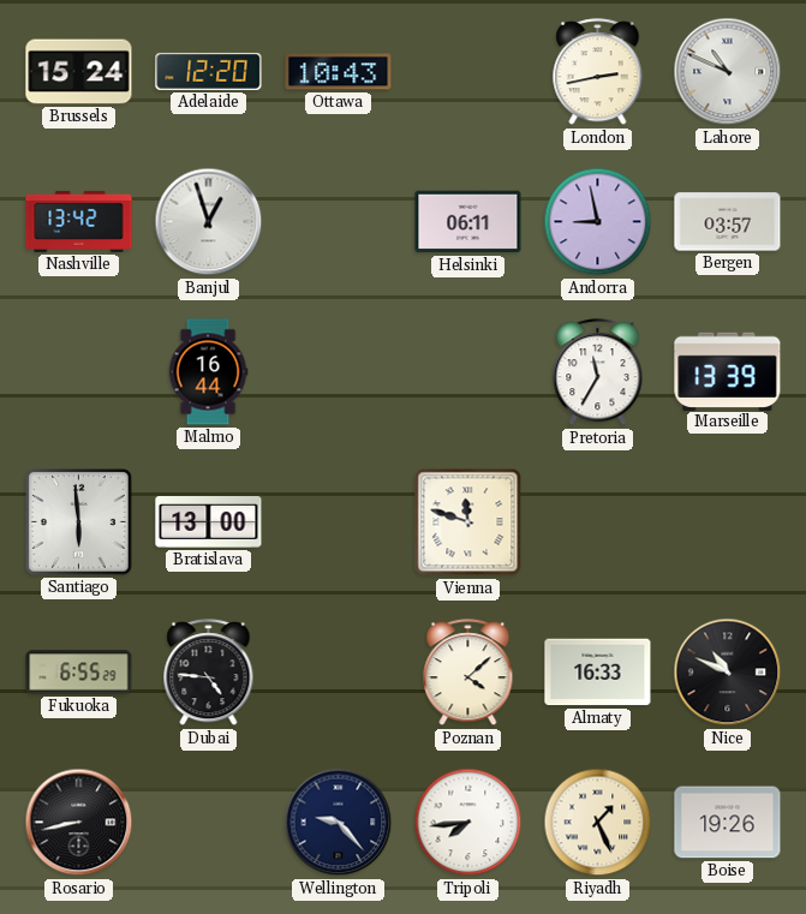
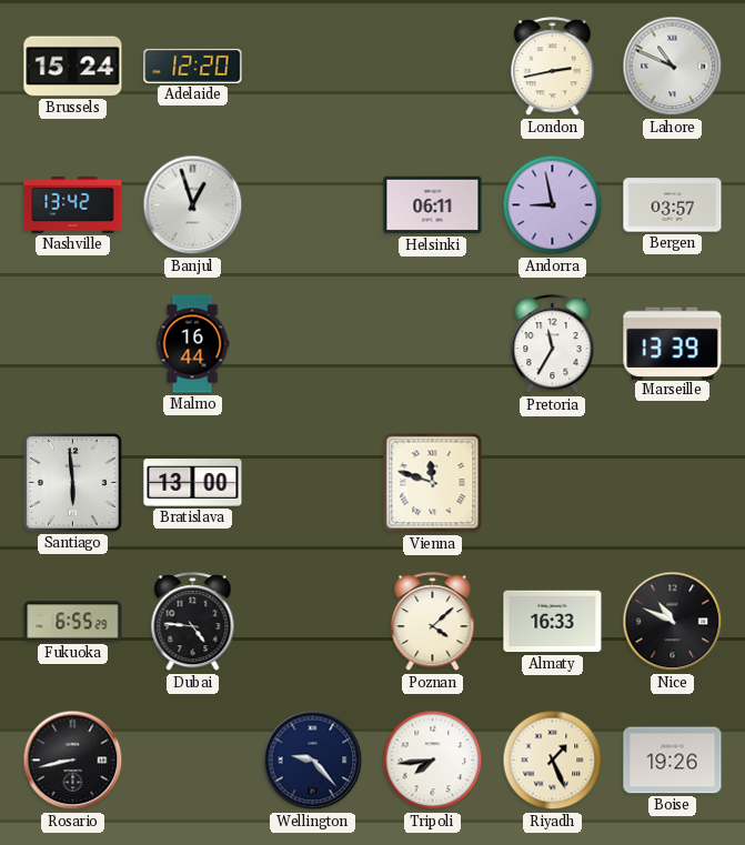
Ottawa: 10:43 -> none (339, 72)
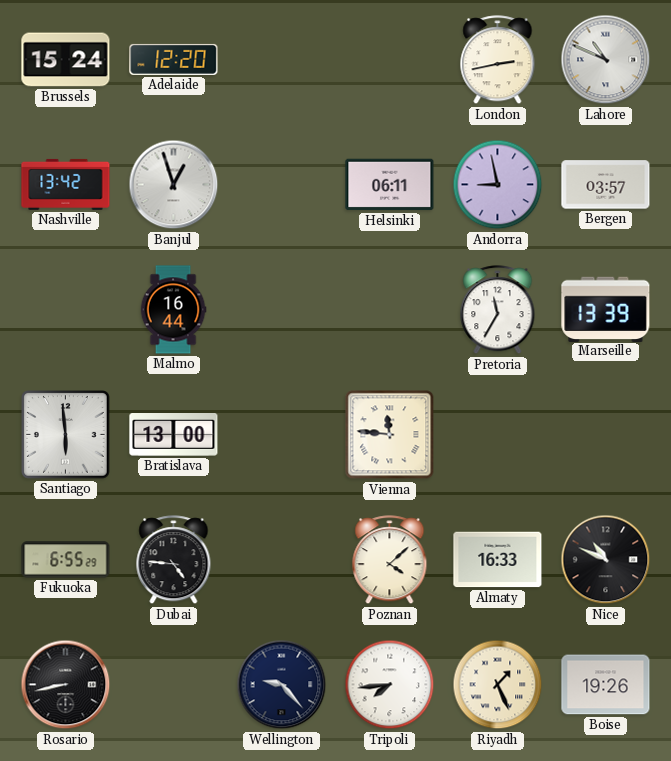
Vienna: 11:48 -> 11:46 (390, 435)
